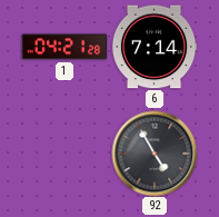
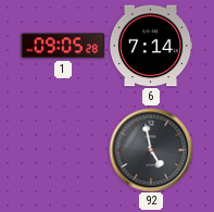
1: 04:21 -> 09:05 (63, 46)
92: 4:55 -> 4:58 (151, 150)
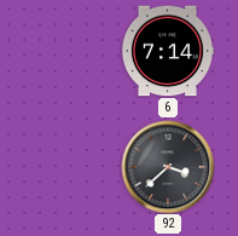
1: 09:05 -> none (63, 46)
92: 4:58 -> 3:38 (168, 167)
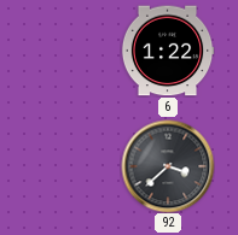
6: 7:14 -> 1:22 (168, 51)
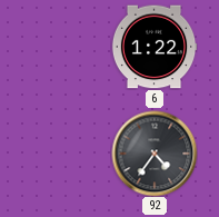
92: 3:38 -> 4:36 (155, 154)
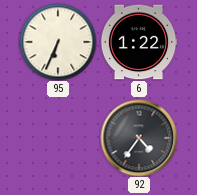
95: none -> 6:34 (58, 42)
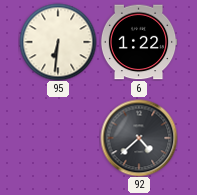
95: 6:34 -> 6:31 (58, 42)
92: 4:36 -> 4:38 (139, 138)
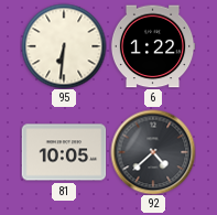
81: none -> 10:05 (64, 152)
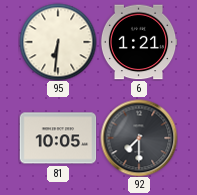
6: 1:22 -> 1:21 (139, 42)
92: 4:38 -> 7:30 (139, 138)
